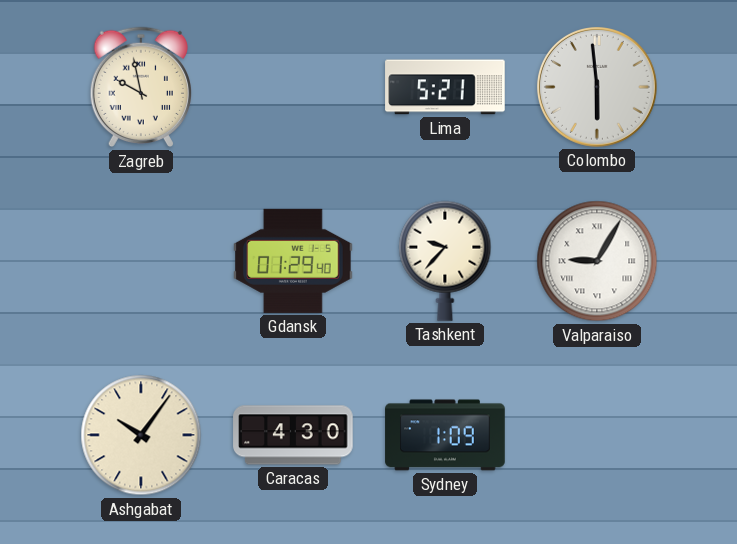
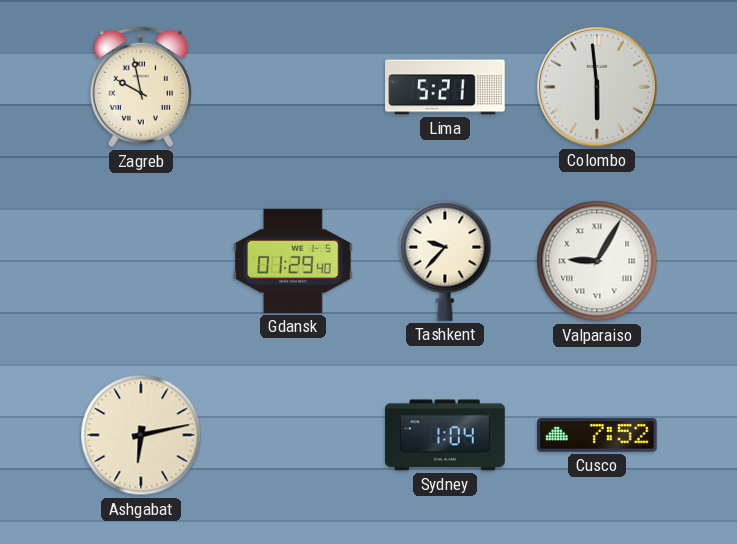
Ashgabat: 10:06 -> 6:13 (141, 435)
Caracas: 4:30 -> none (293, 435)
Sydney: 1:09 -> 1:04 (445, 435)
Cusco: none -> 7:52 (597, 435)
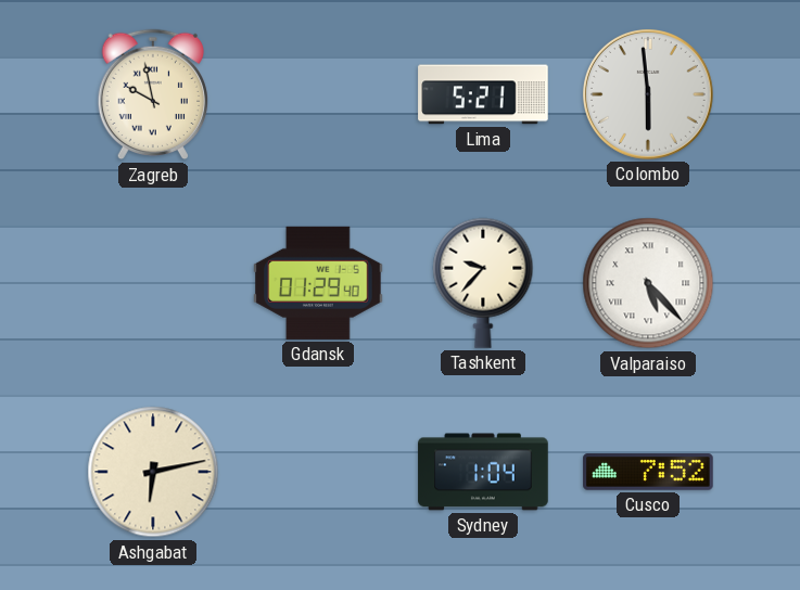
Valparaiso: 9:05 -> 5:23 (648, 283)
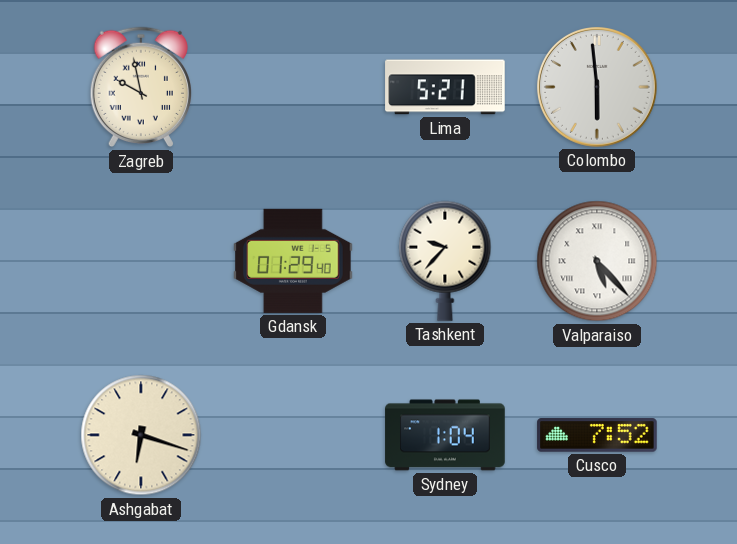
Ashgabat: 6:13 -> 6:18 (141, 435)
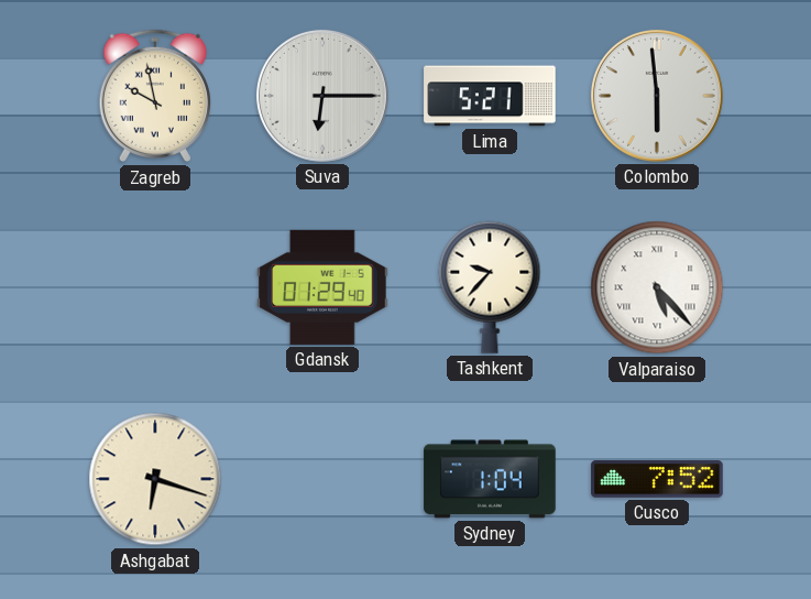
Suva: none -> 6:15 (322, 96)
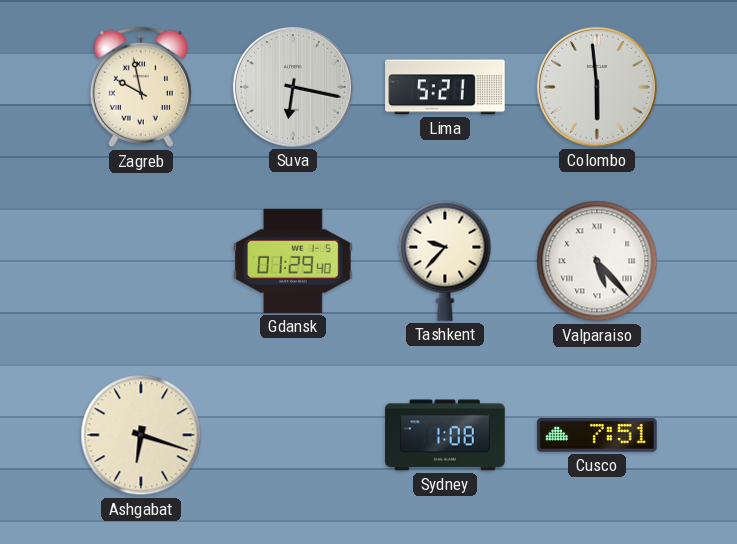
Suva: 6:15 -> 6:17 (293, 87)
Sydney: 1:04 -> 1:08 (445, 435)
Cusco: 7:52 -> 7:51 (597, 435)
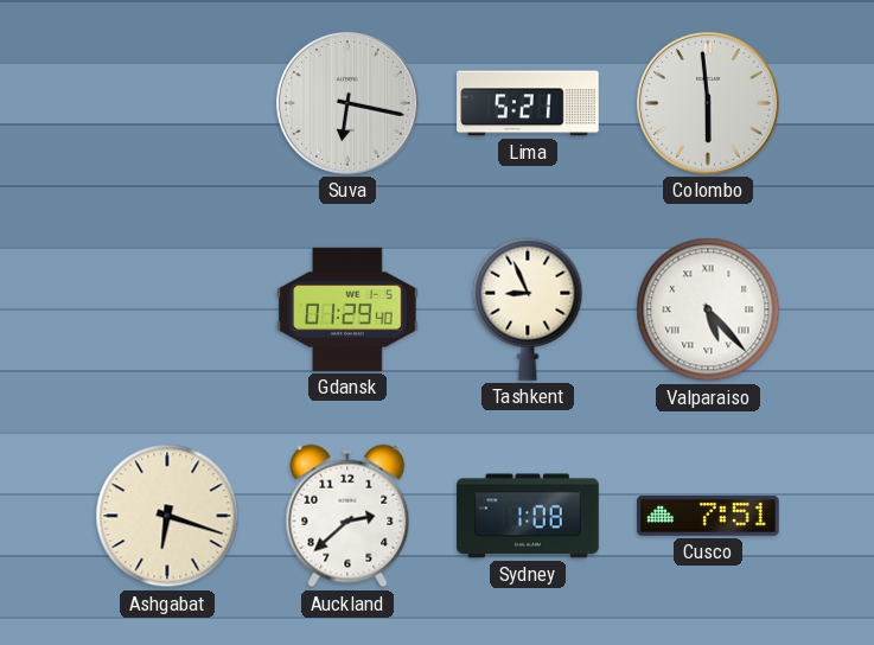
Zagreb: 9:58 -> none (140, 87)
Tashkent: 9:37 -> 8:56 (528, 309)
Auckland: none -> 2:38 (347, 516)
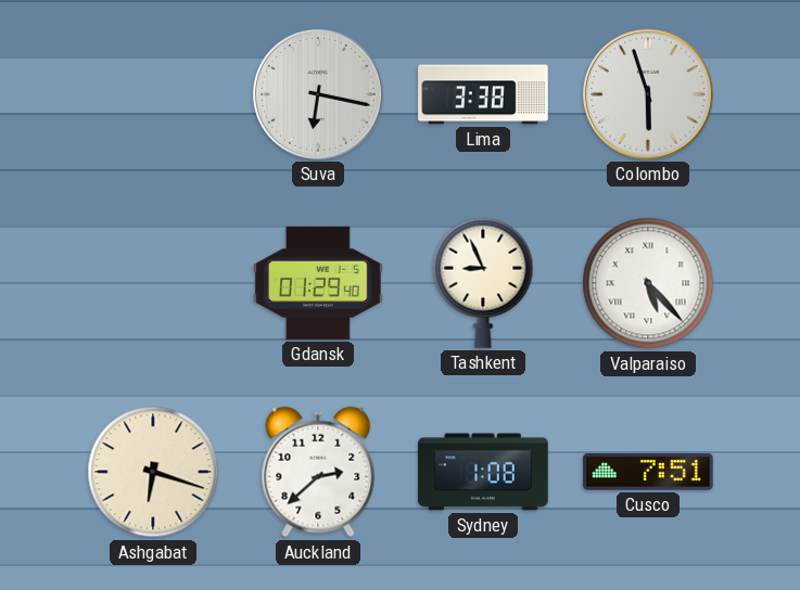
Lima: 5:21 -> 3:38 (483, 94)
Colombo: 5:59 -> 5:57 (648, 94)
